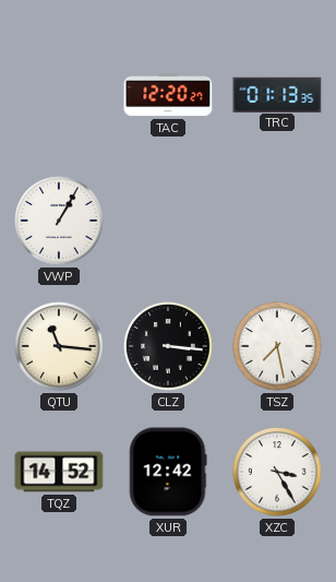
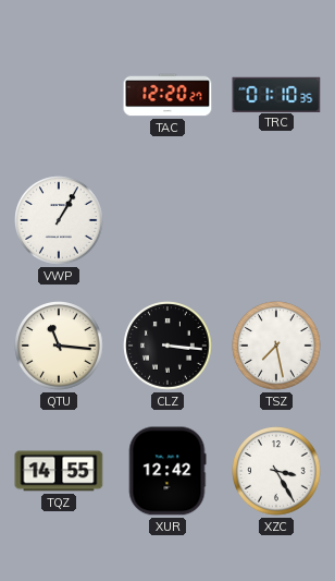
TRC: 01:13 -> 01:10 (276, 94)
TQZ: 14:52 -> 14:55 (59, 471)
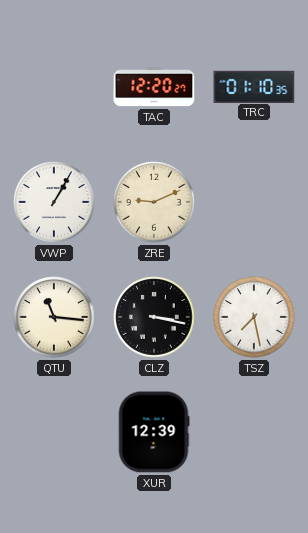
ZRE: none -> 9:11 (154, 202)
CLZ: 3:16 -> 3:17 (154, 317)
TQZ: 14:55 -> none (59, 471)
XUR: 12:42 -> 12:39 (154, 432)
XZC: 3:25 -> none (276, 471)
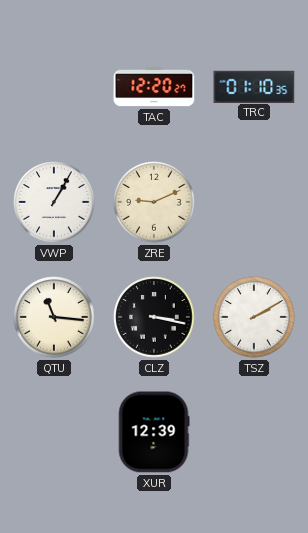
TSZ: 7:28 -> 2:10 (254, 317)
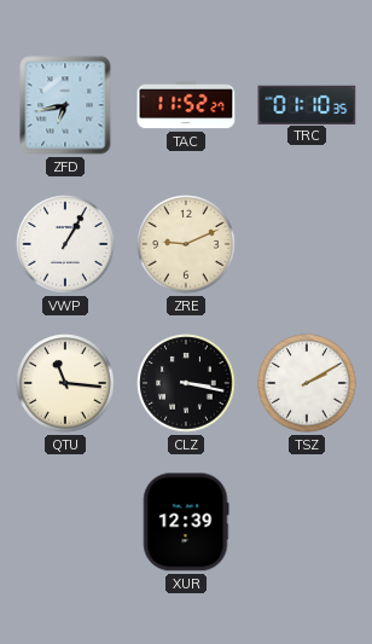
ZFD: none -> 6:43 (65, 105)
TAC: 12:20 -> 11:52 (186, 105)
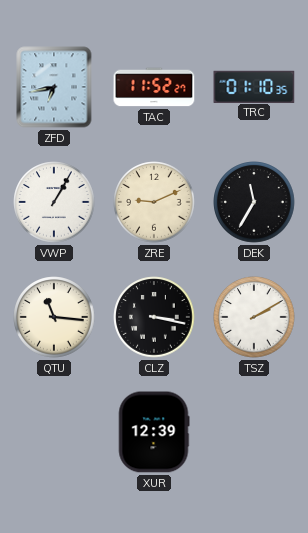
DEK: none -> 11:35 (254, 202)
